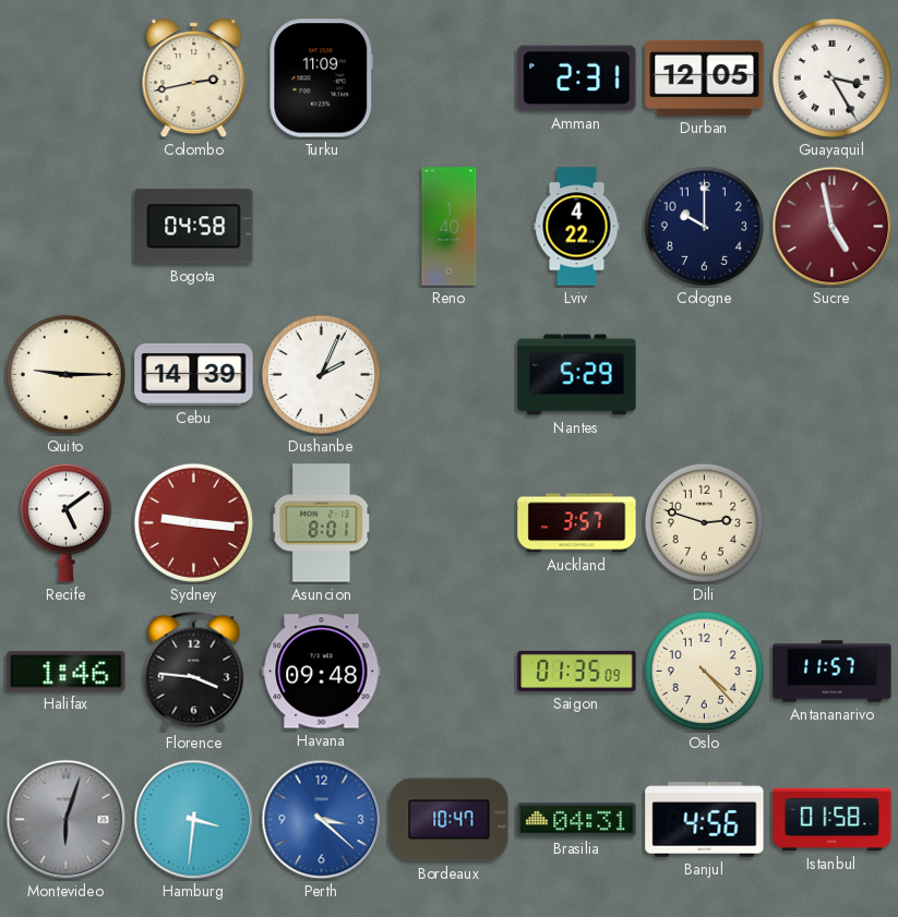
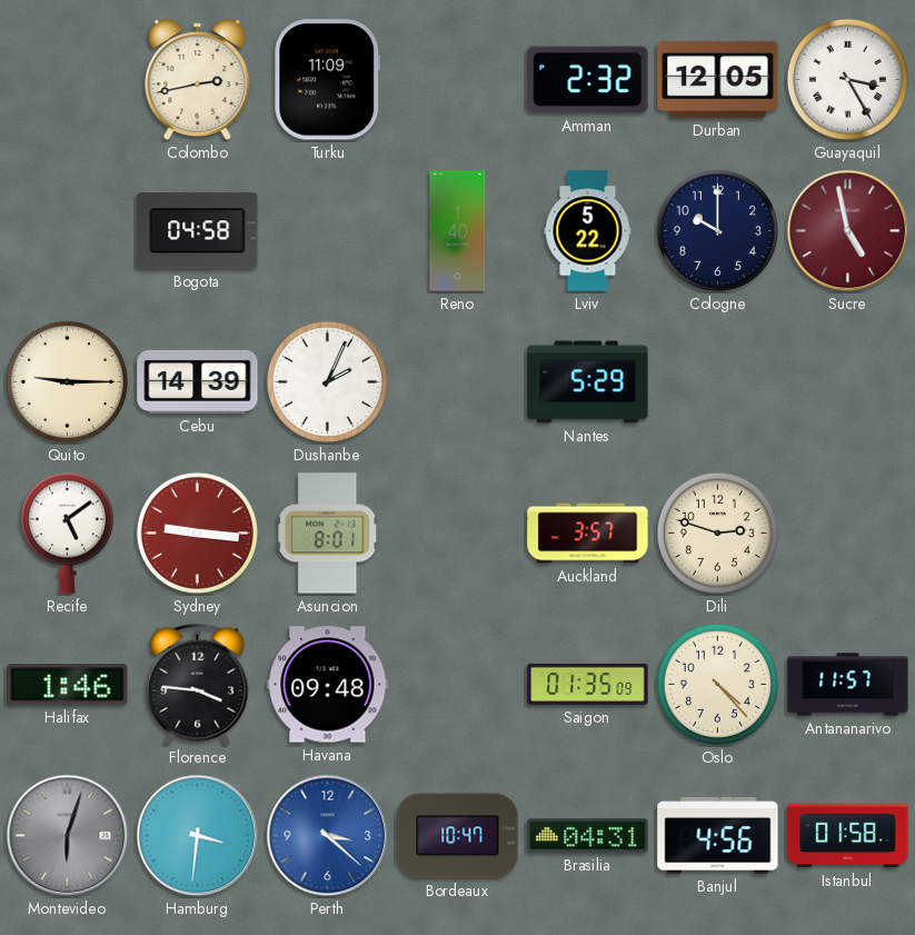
Amman: 2:31 -> 2:32 (588, 80)
Lviv: 4:22 -> 5:22 (588, 231)
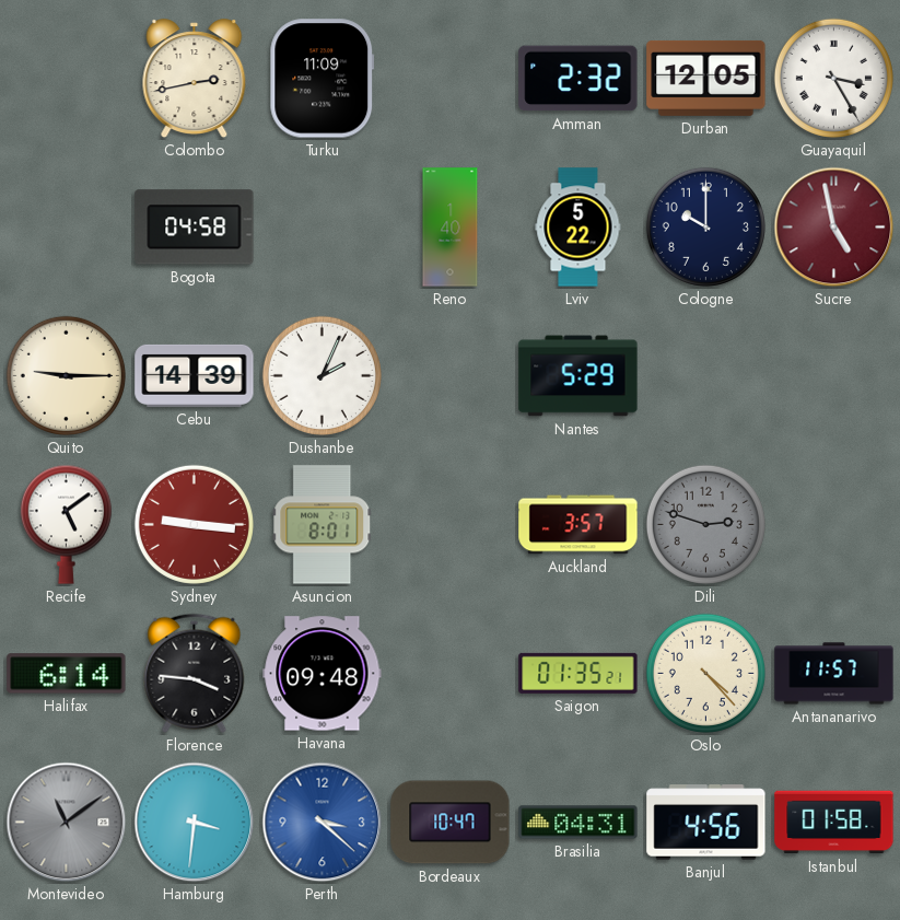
Dili dial: cream -> grey (705, 524)
Halifax: 1:46 -> 6:14 (67, 674)
Saigon: 01:35:09 -> 01:35:21 (578, 673)
Montevideo: 6:03 -> 11:09 (67, 823)
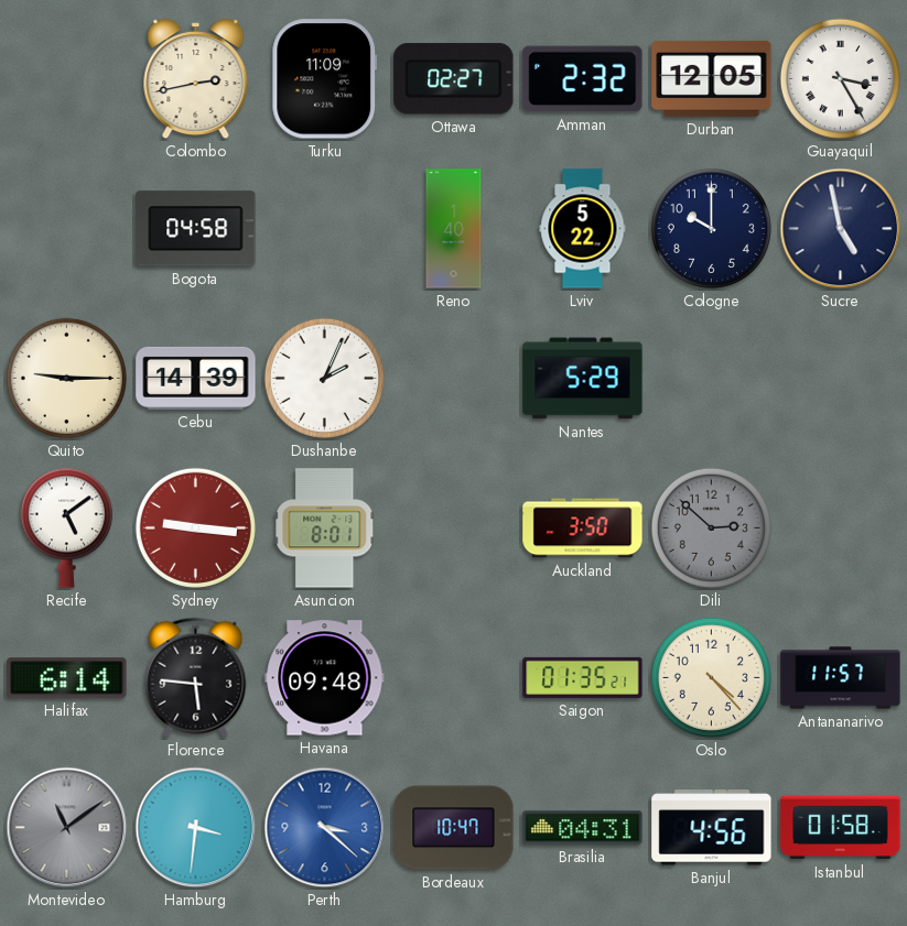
Ottawa: none -> 02:27 (454, 79)
Sucre dial: burgundy -> navy (841, 229)
Auckland: 3:57 -> 3:50 (583, 529)
Dili: 2:48 -> 2:52 (711, 527)
Florence: 3:46 -> 5:46 (196, 677)
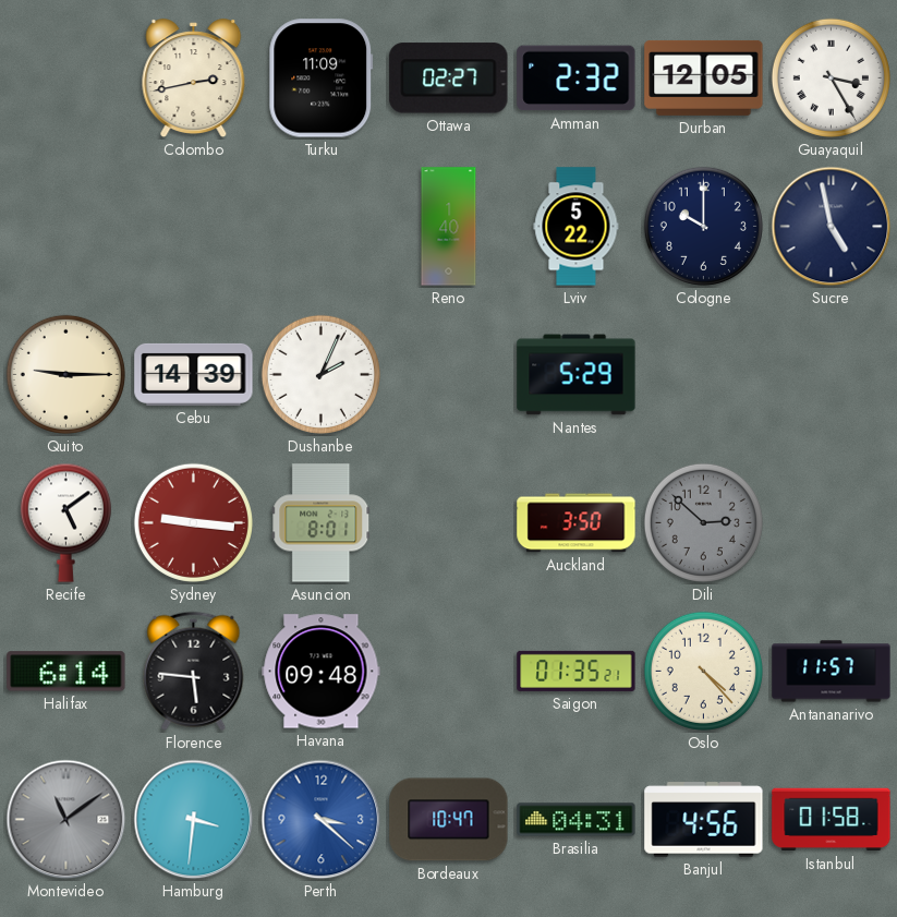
Bogota: 04:58 -> none (196, 229)
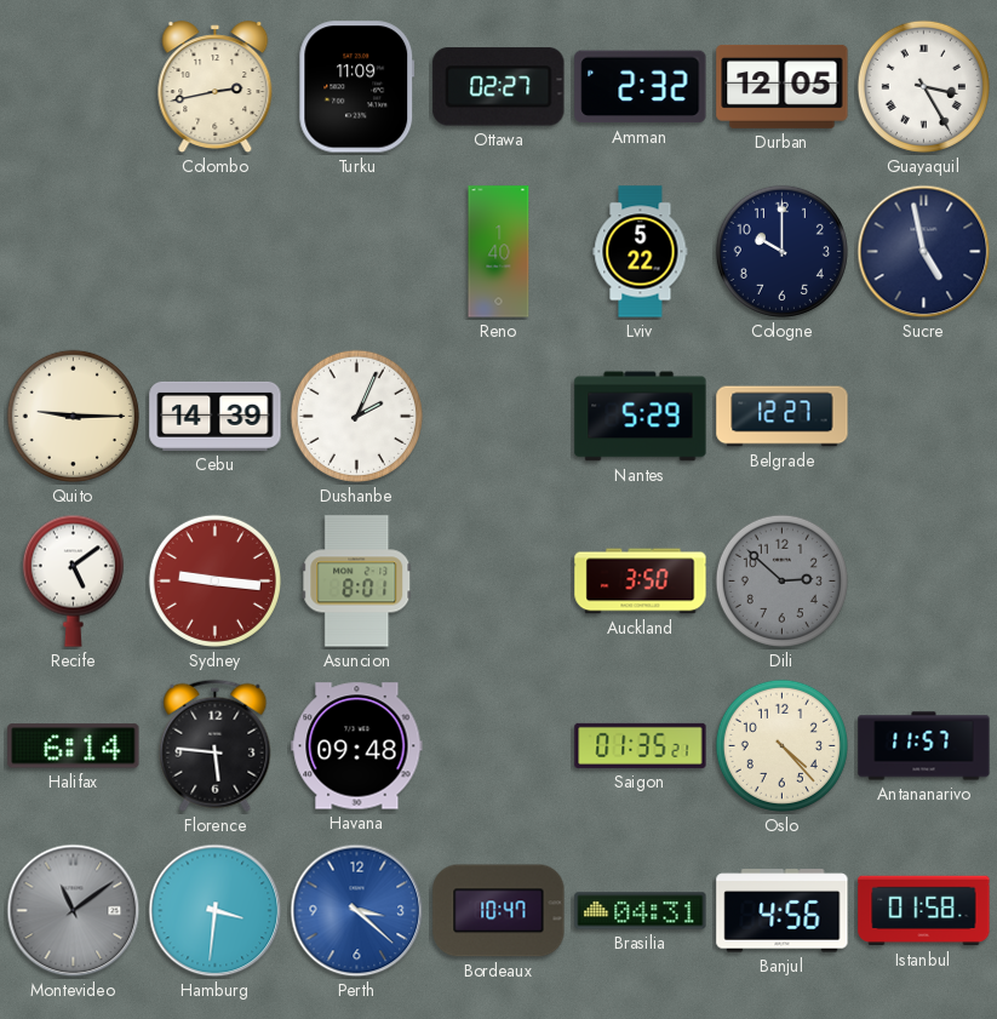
Belgrade: none -> 12:27 (783, 417)
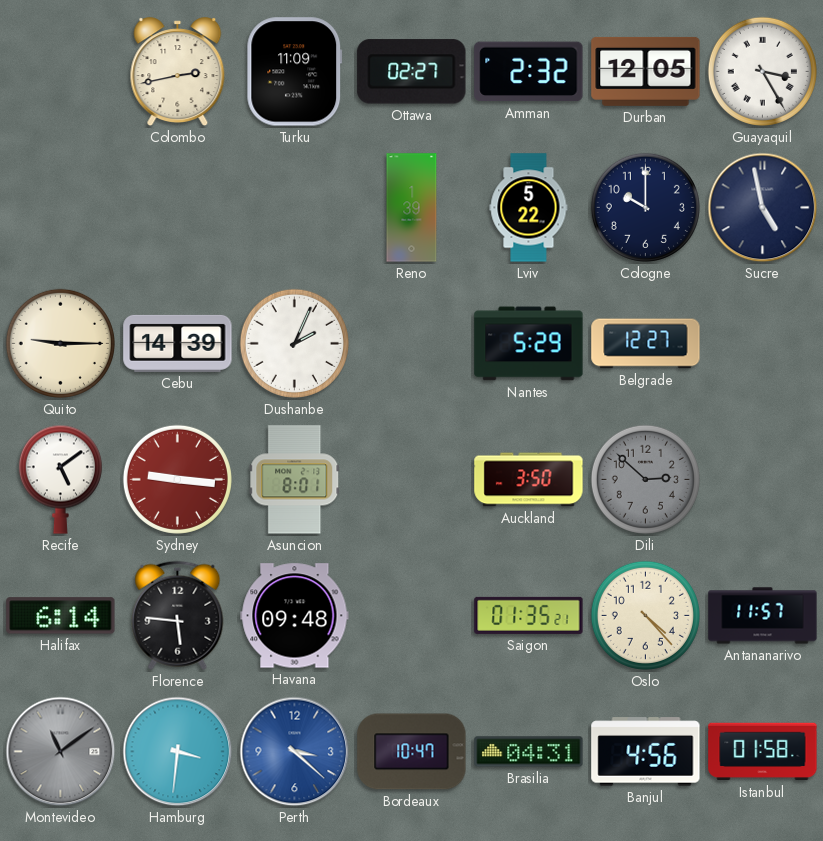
Reno: 1:40 -> 1:39 (412, 208)
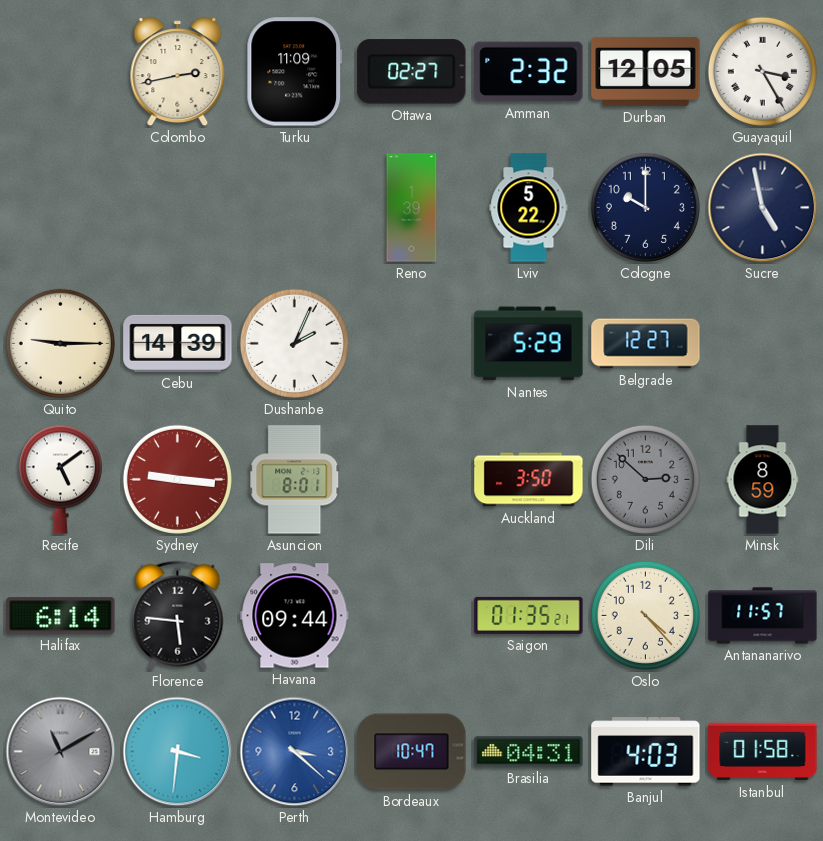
Minsk: none -> 8:59 (763, 480)
Havana: 09:48 -> 09:44 (295, 616)
Montevideo: 11:09 -> 11:10 (61, 752)
Banjul: 4:56 -> 4:03 (646, 752)
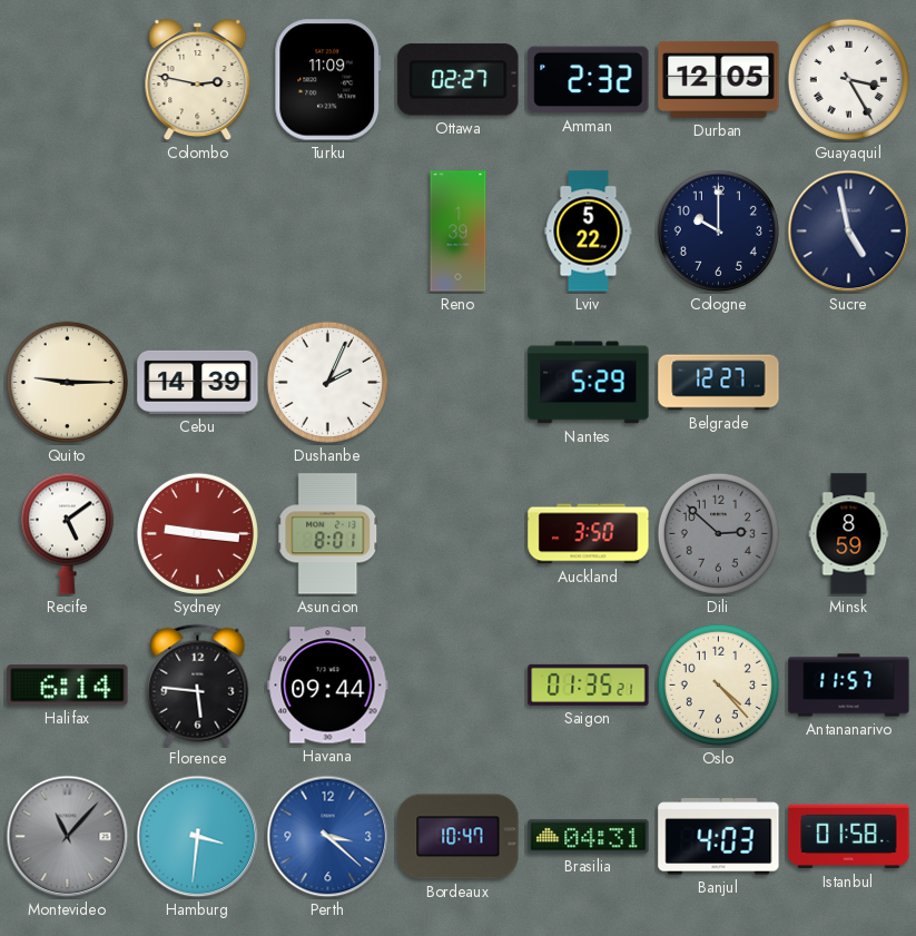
Colombo: 2:43 -> 2:47 (198, 80)
Montevideo: 11:10 -> 11:07 (68, 837)
